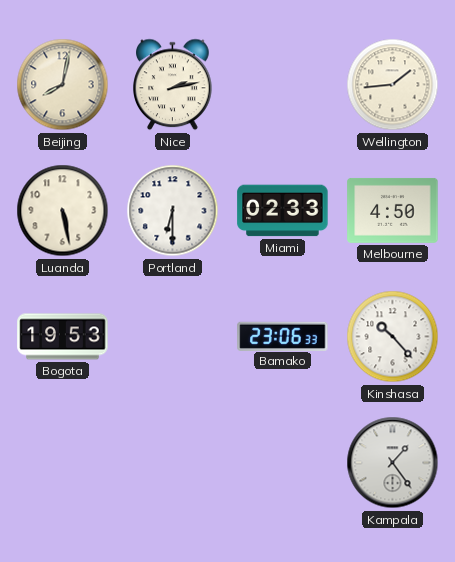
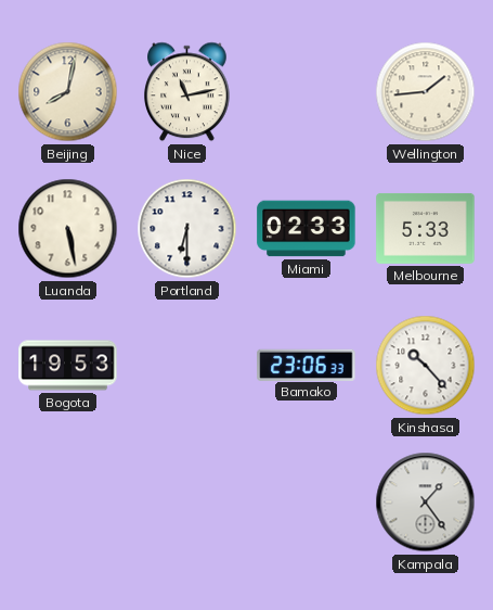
Nice: 2:13 -> 11:13 (187, 92)
Melbourne: 4:50 -> 5:33 (426, 228)
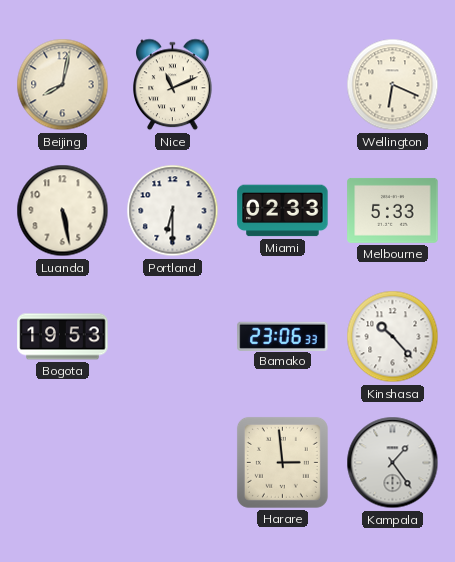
Nice: 11:13 -> 11:11 (173, 85)
Wellington: 1:44 -> 6:19 (393, 85)
Harare: none -> 2:59 (282, 462)
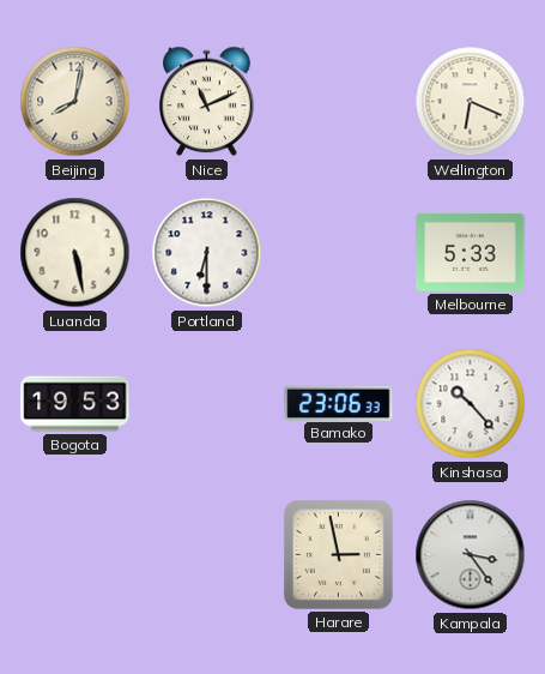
Miami: 02:33 -> none (283, 211)
Harare: 2:59 -> 2:58 (338, 554)
Kampala: 1:24 -> 3:24 (471, 555)
